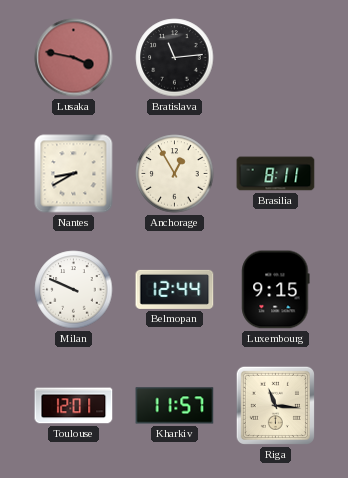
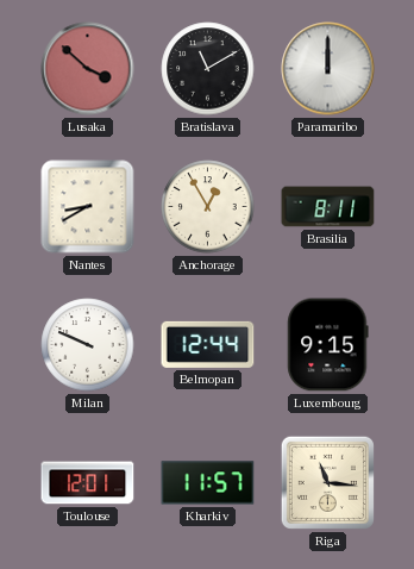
Lusaka: 3:47 -> 3:52 (88, 69)
Bratislava: 11:14 -> 11:10 (208, 69)
Paramaribo: none -> 12:00 (328, 69)
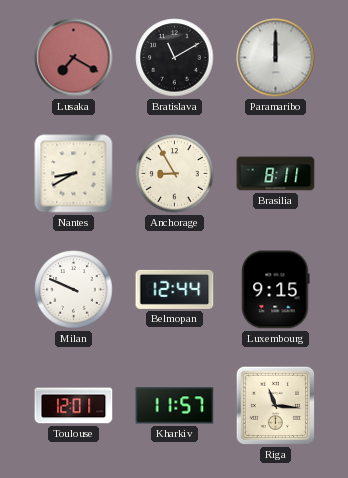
Lusaka: 3:52 -> 7:20 (74, 58)
Anchorage: 12:55 -> 8:55 (175, 174)
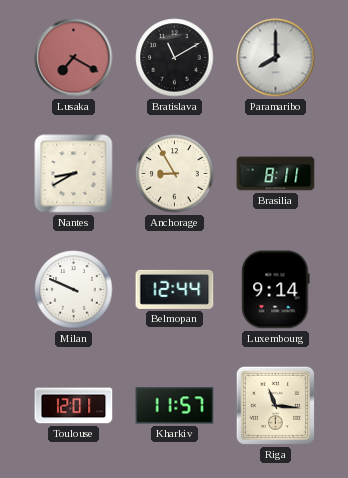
Paramaribo: 12:00 -> 8:00 (276, 58)
Luxembourg: 9:15 -> 9:14 (276, 290)
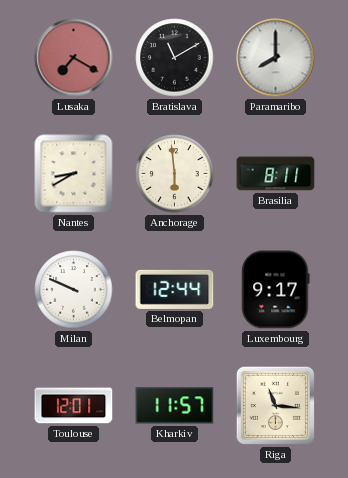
Anchorage: 8:55 -> 5:59 (175, 174)
Luxembourg: 9:14 -> 9:17 (276, 290)
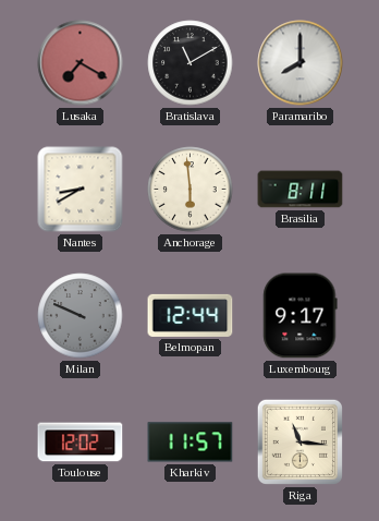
Milan dial: white -> grey (81, 316)
Toulouse: 12:01 -> 12:02 (81, 443)
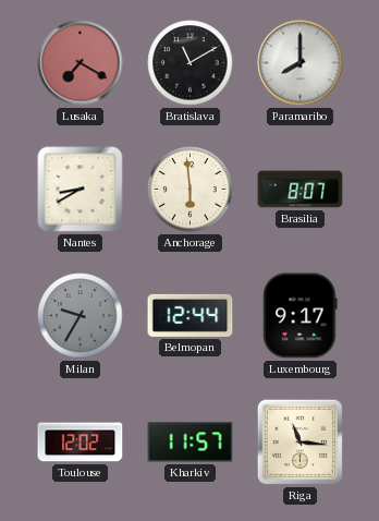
Brasilia: 8:11 -> 8:07 (301, 190)
Milan: 9:49 -> 9:35 (81, 316)
